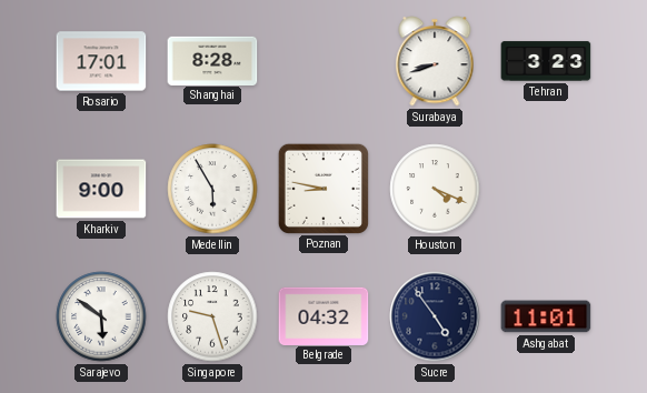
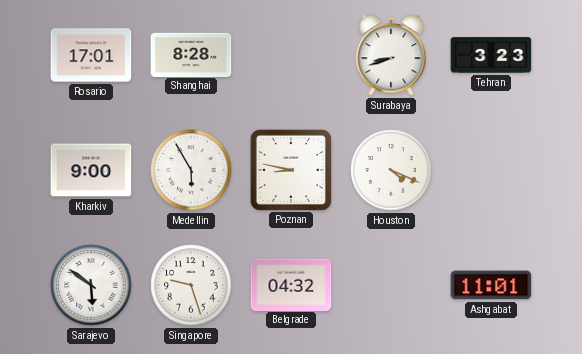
Sucre: 4:54 -> none (435, 316)
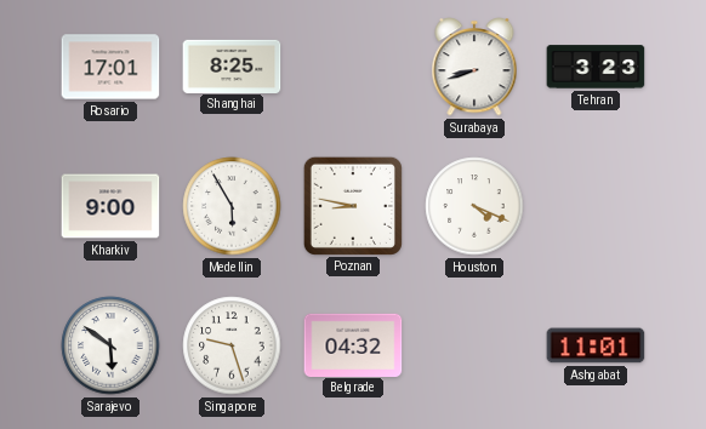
Shanghai: 8:28 -> 8:25 (232, 65)
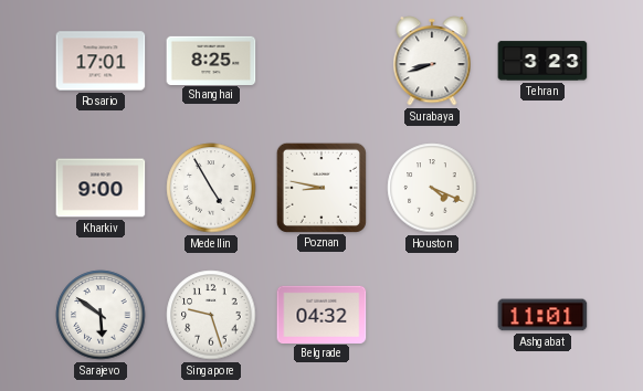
Medellin: 5:55 -> 4:55 (211, 188)
